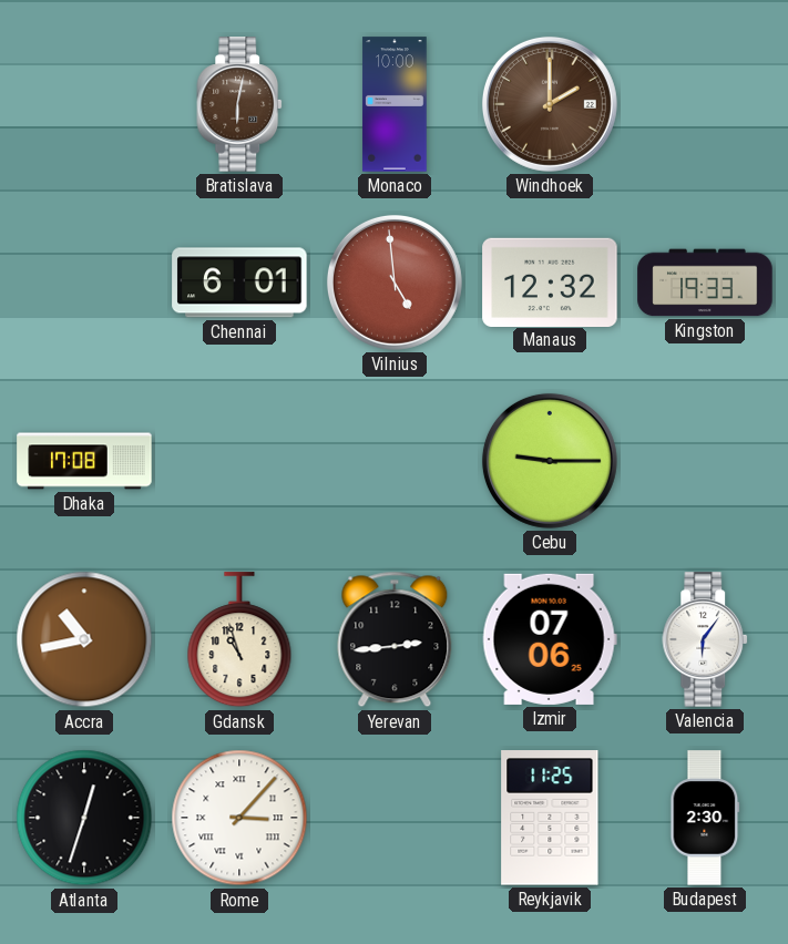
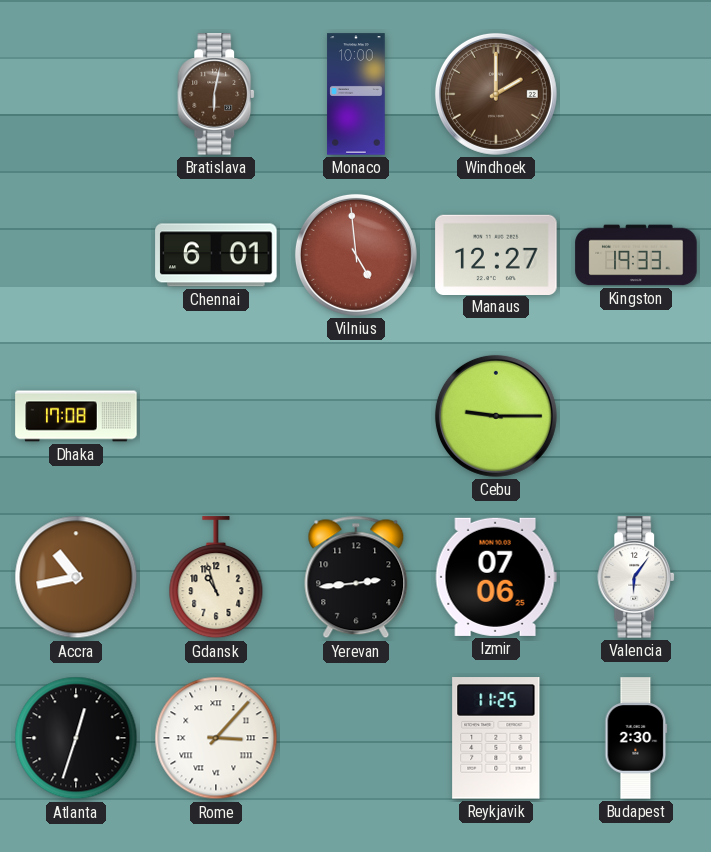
Manaus: 12:32 -> 12:27 (496, 254)
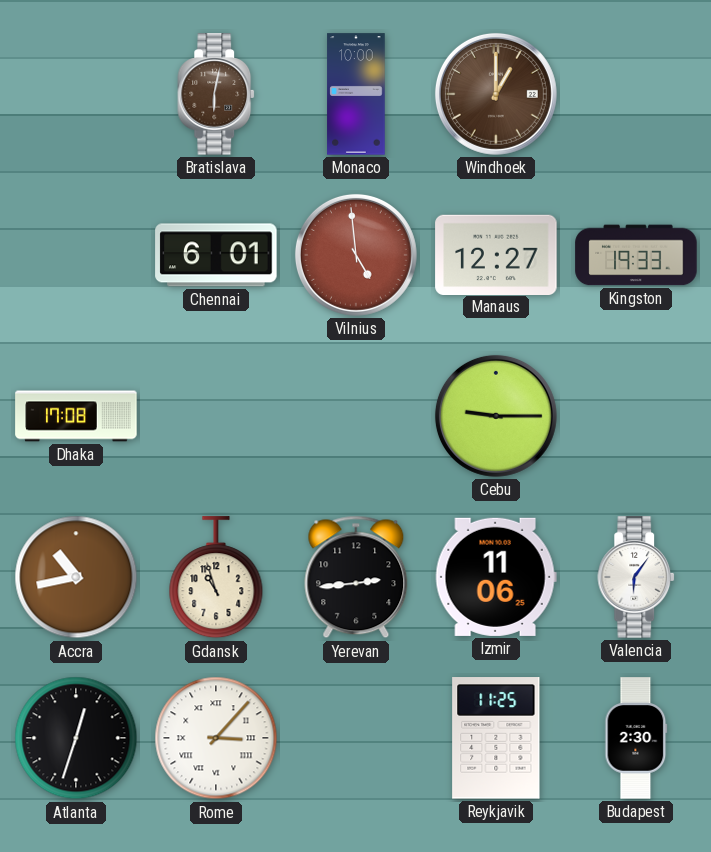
Windhoek: 2:00 -> 1:00 (496, 94)
Izmir: 07:06 -> 11:06 (496, 577)
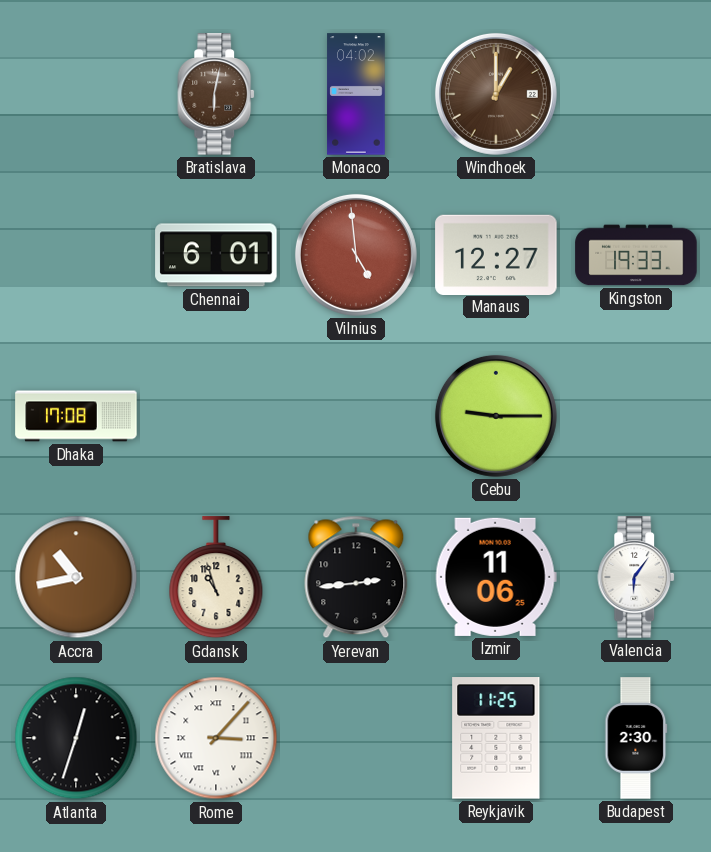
Monaco: 10:00 -> 04:02 (356, 94)
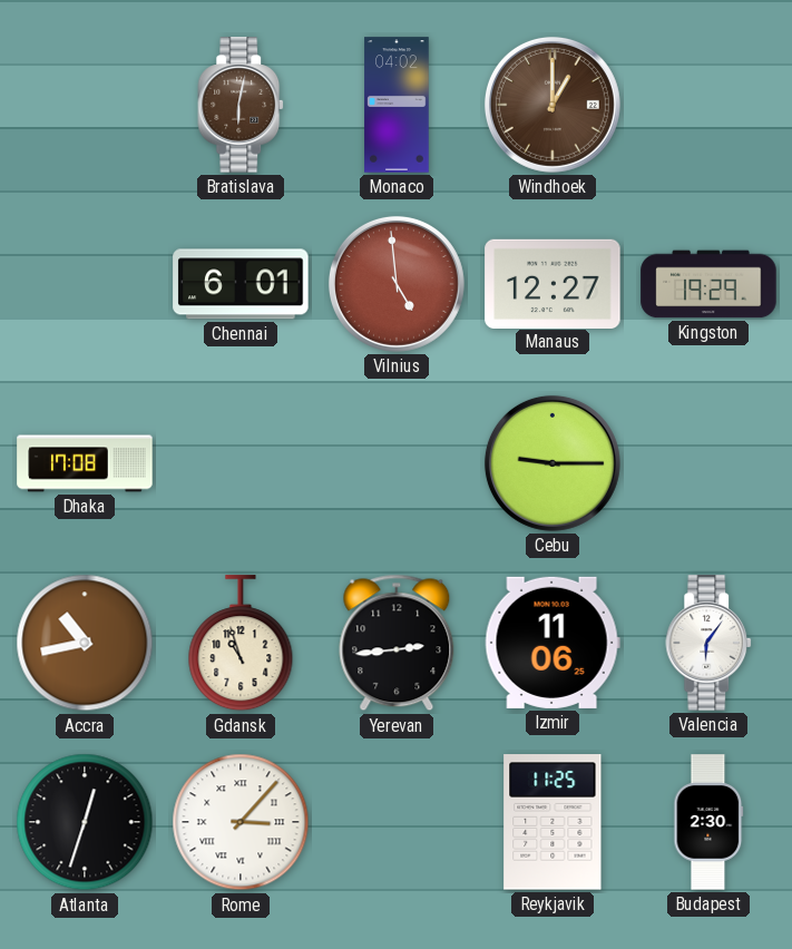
Kingston: 19:33 -> 19:29 (708, 284)
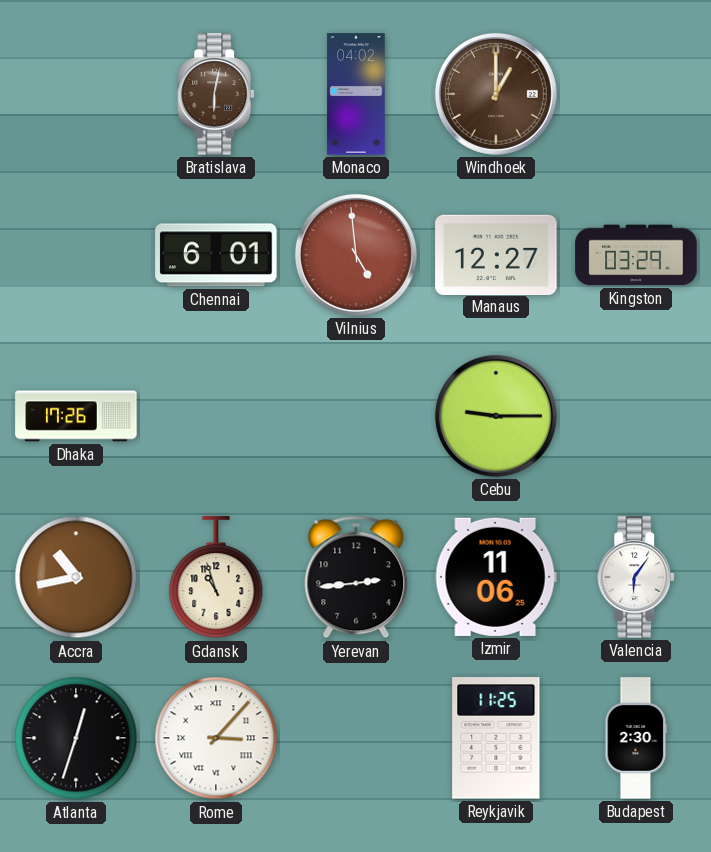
Kingston: 19:29 -> 03:29 (636, 255)
Dhaka: 17:08 -> 17:26 (76, 416)
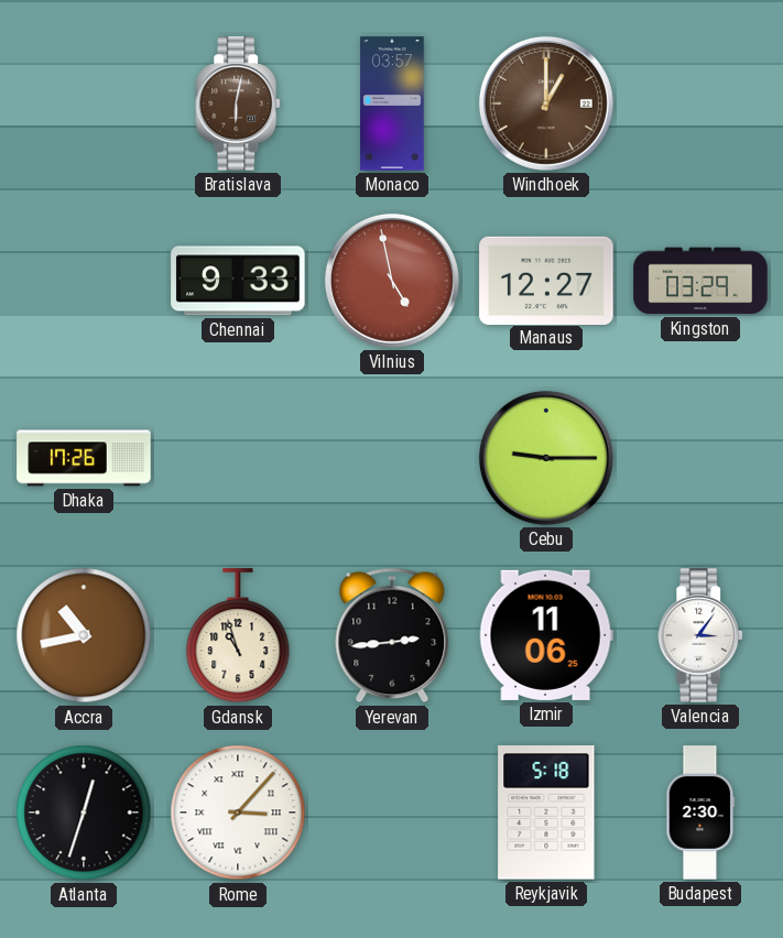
Monaco: 04:02 -> 03:57 (392, 103)
Chennai: 6:01 -> 9:33 (238, 281)
Vilnius: 4:59 -> 4:58 (392, 281)
Valencia: 6:06 -> 3:06 (702, 635)
Reykjavik: 11:25 -> 5:18 (546, 812)
